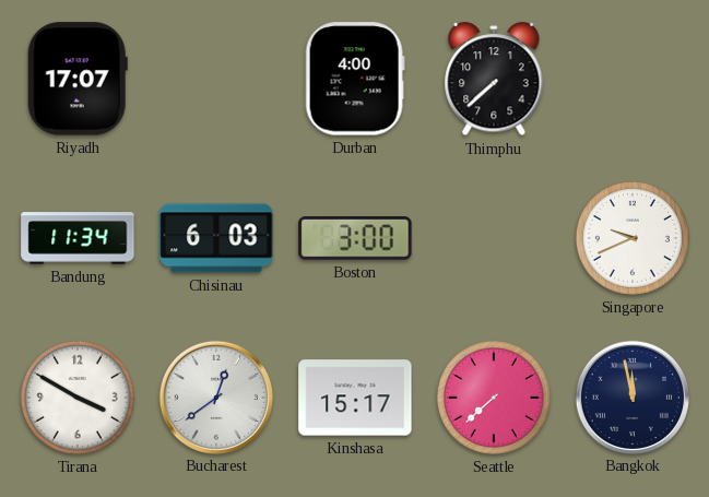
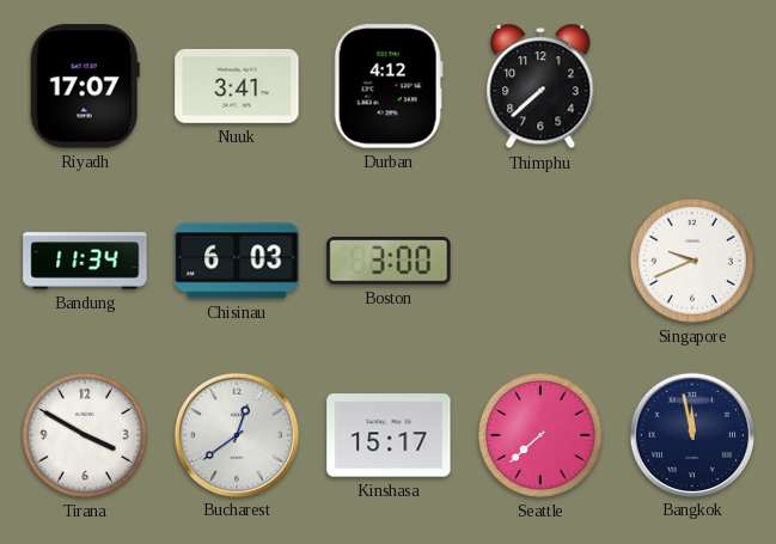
Nuuk: none -> 3:41 (237, 86)
Durban: 4:00 -> 4:12 (389, 86)
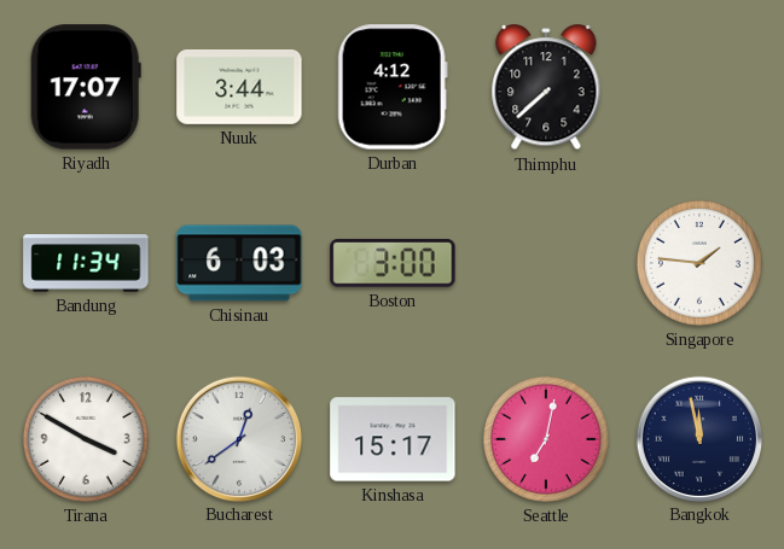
Nuuk: 3:41 -> 3:44 (239, 87)
Singapore: 9:41 -> 1:46 (699, 263)
Seattle: 7:38 -> 7:02 (546, 439)
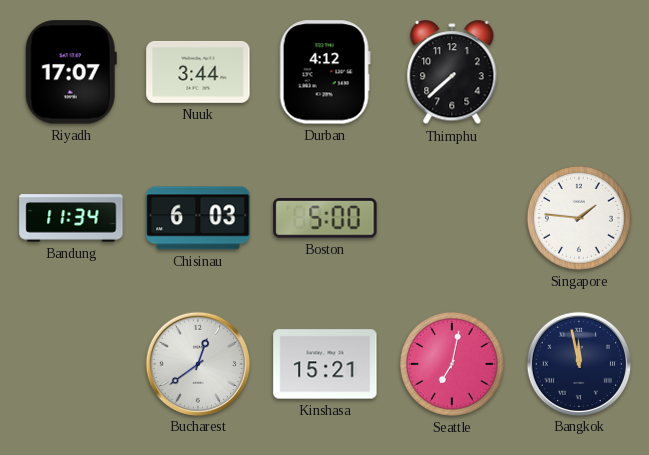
Boston: 3:00 -> 5:00 (325, 218)
Tirana: 3:50 -> none (86, 439)
Kinshasa: 15:17 -> 15:21 (325, 364)
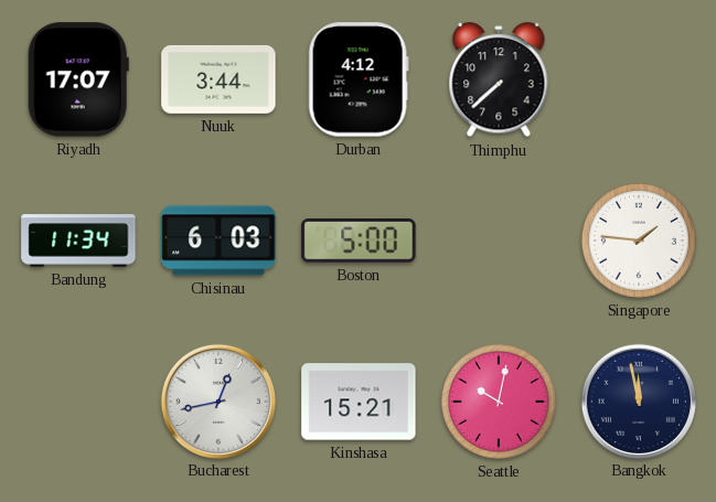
Bucharest: 12:39 -> 12:43 (217, 400)
Seattle: 7:02 -> 10:02 (499, 402)
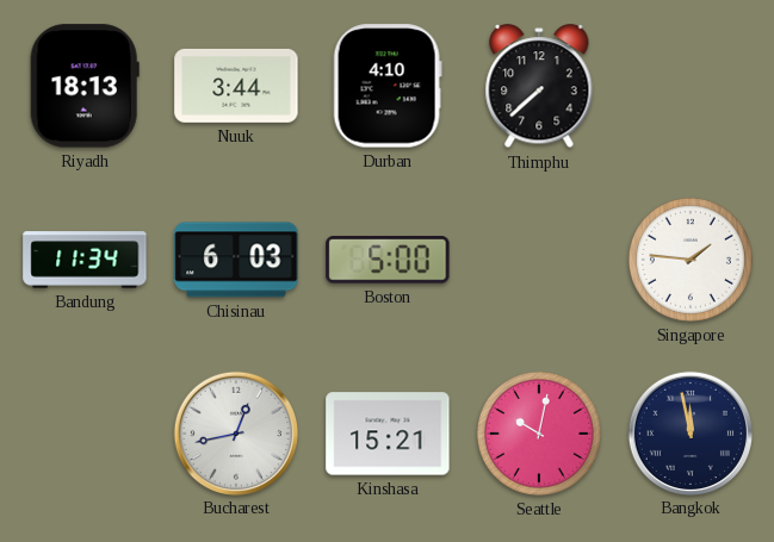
Riyadh: 17:07 -> 18:13 (85, 86)
Durban: 4:12 -> 4:10 (388, 86)
